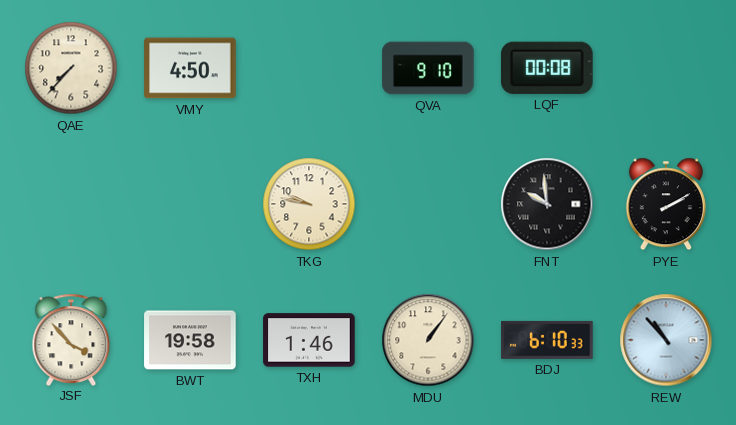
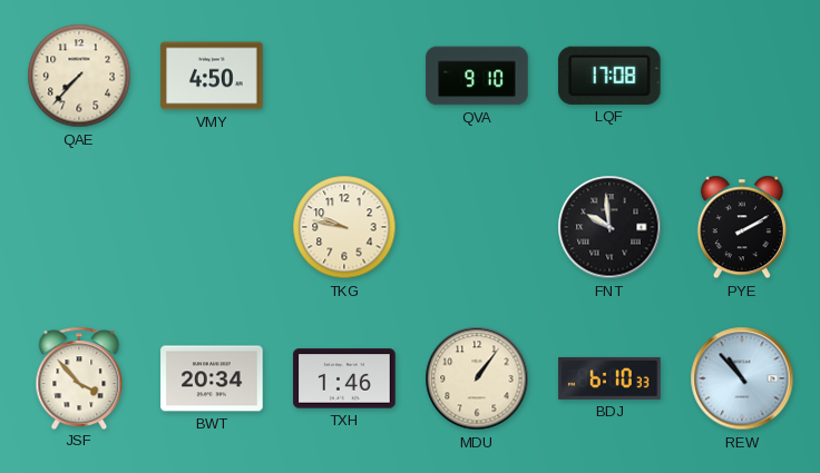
LQF: 00:08 -> 17:08 (609, 76)
BWT: 19:58 -> 20:34 (212, 378)
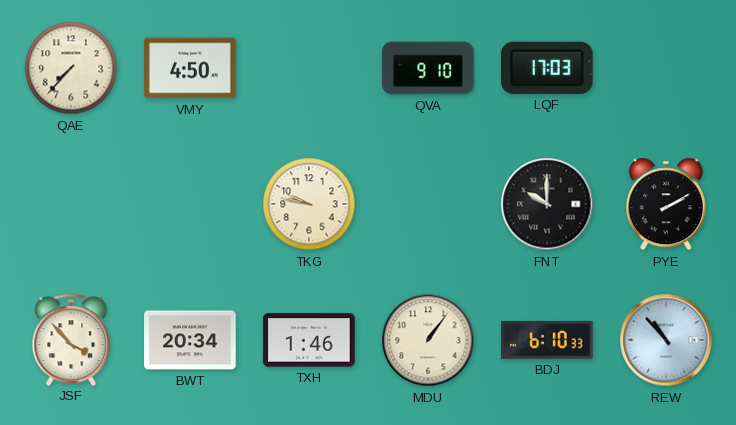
LQF: 17:08 -> 17:03 (547, 68)
FNT: 9:59 -> 10:00 (547, 204)
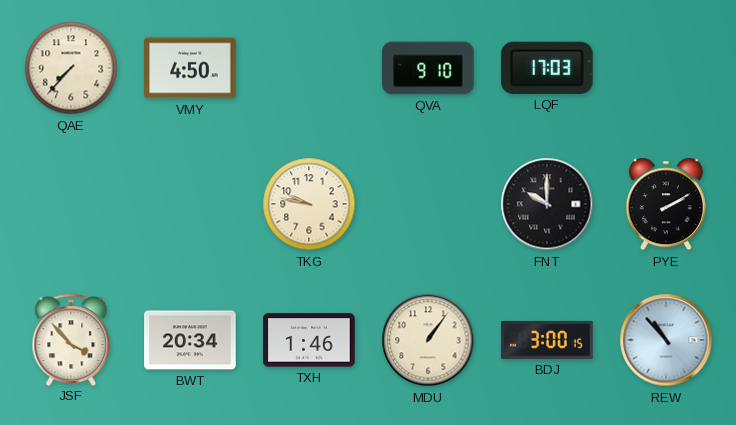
BDJ: 6:10 -> 3:00 (547, 340)
